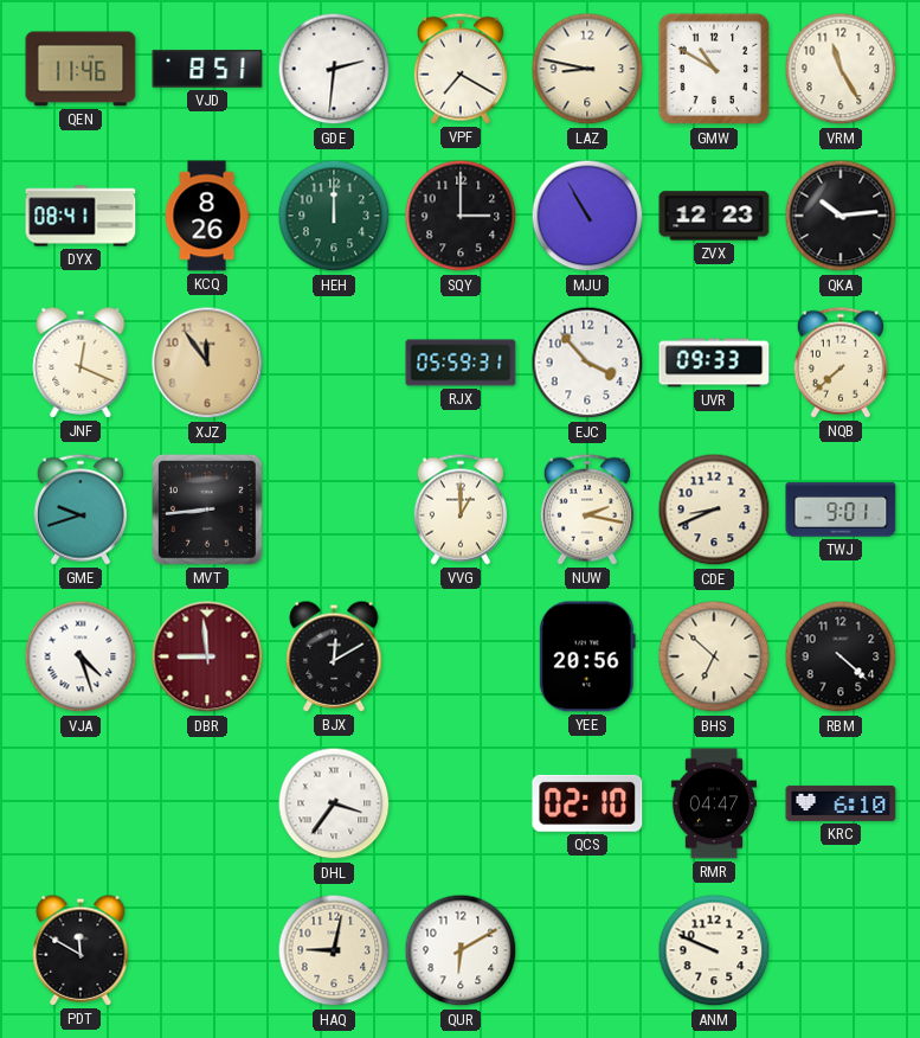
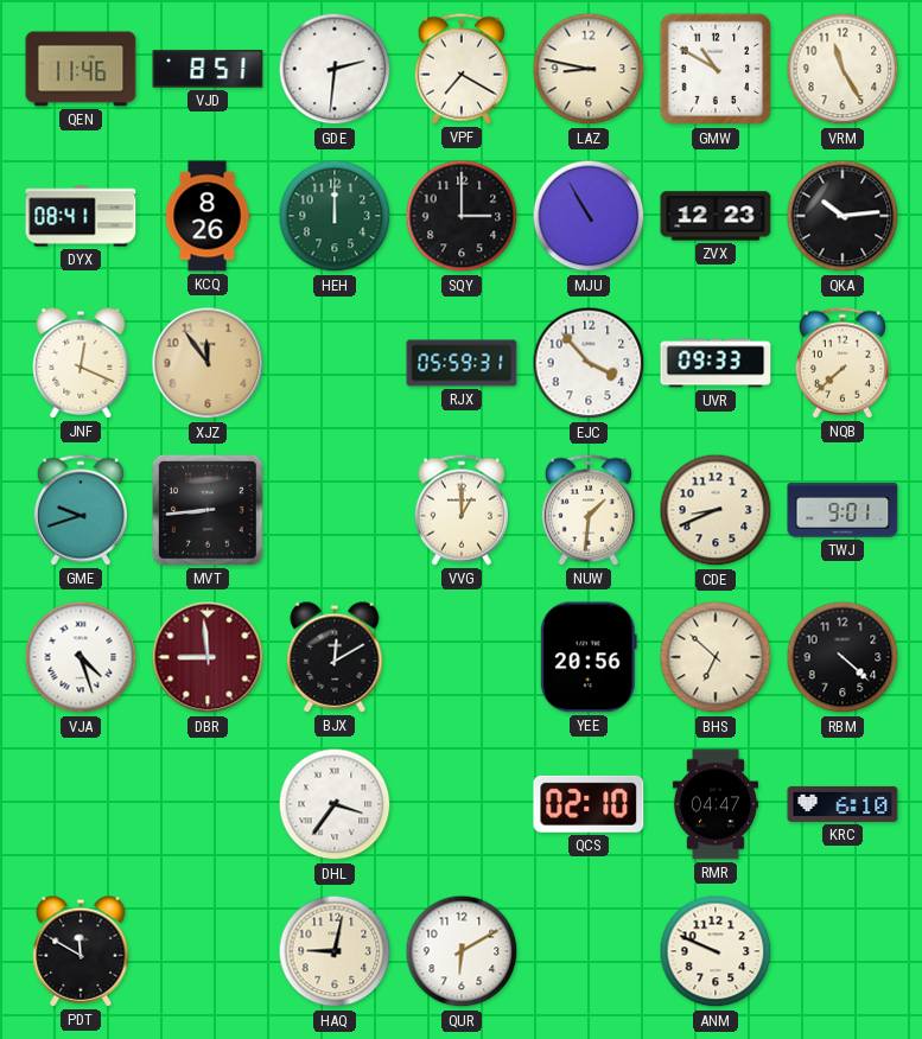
NUW: 2:17 -> 1:31 (589, 510)
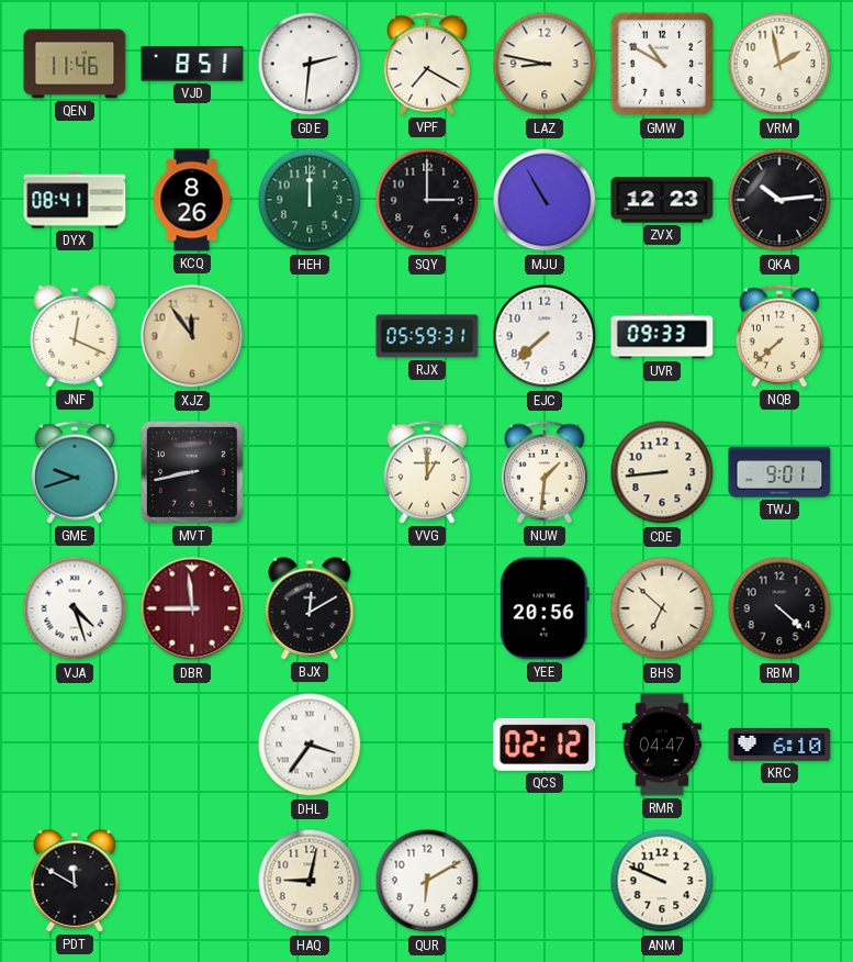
VRM: 11:25 -> 1:58 (779, 64)
EJC: 3:53 -> 7:38 (545, 336)
MVT: 8:44 -> 8:43 (193, 473)
CDE: 8:41 -> 8:44 (662, 472)
QCS: 02:10 -> 02:12 (545, 745)
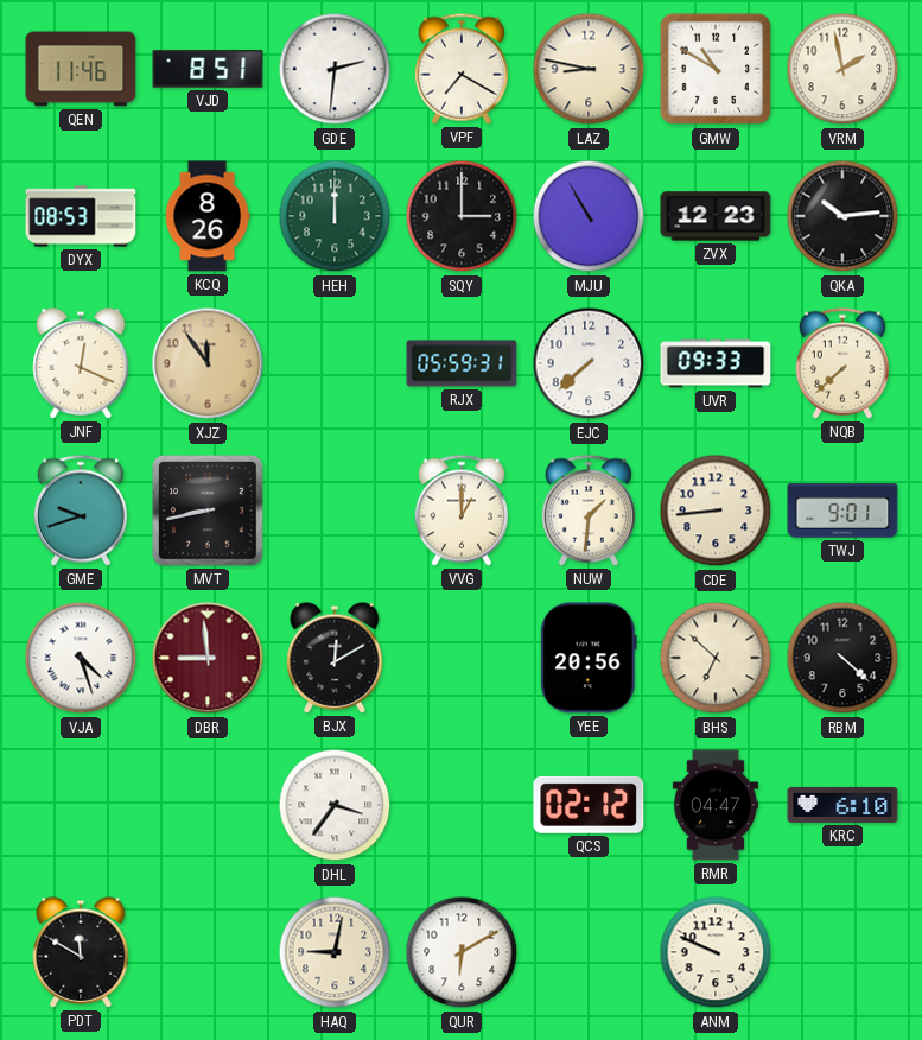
DYX: 08:41 -> 08:53 (81, 216)
